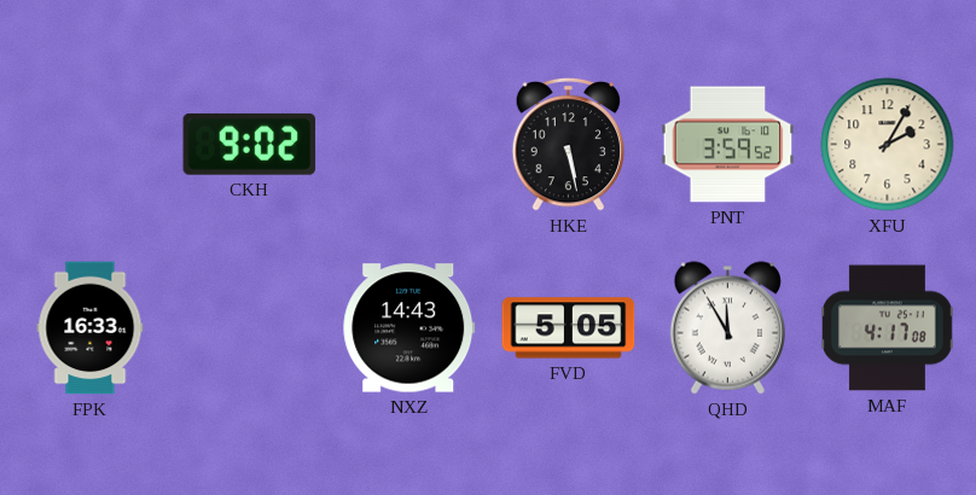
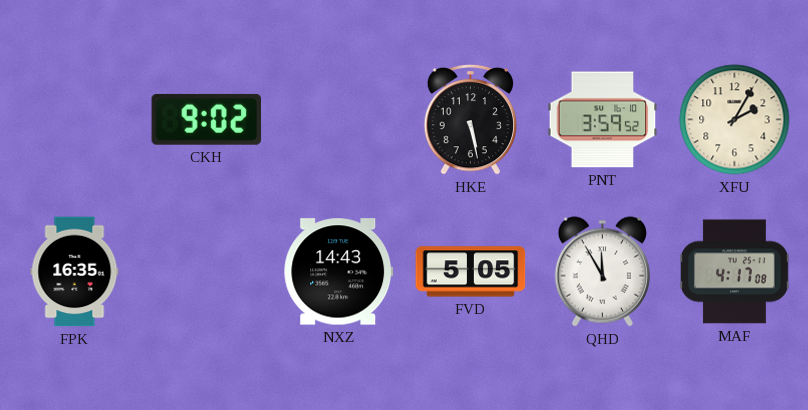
FPK: 16:33 -> 16:35 (75, 272)
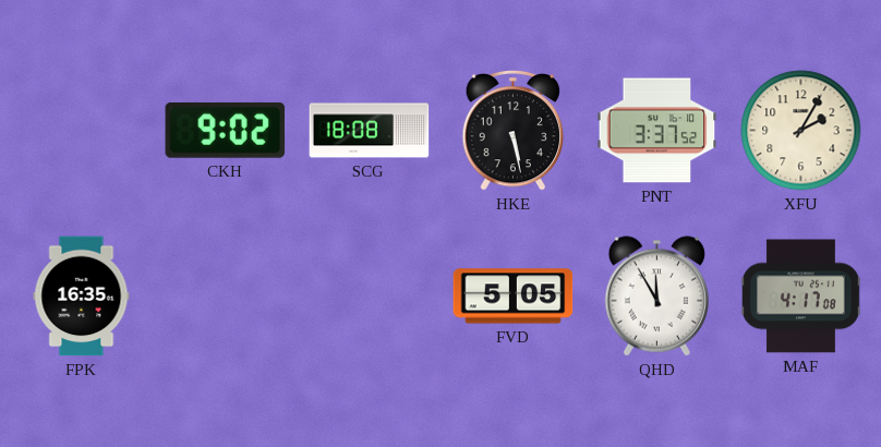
SCG: none -> 18:08 (370, 131)
PNT: 3:59 -> 3:37 (657, 131)
NXZ: 14:43 -> none (339, 272)
